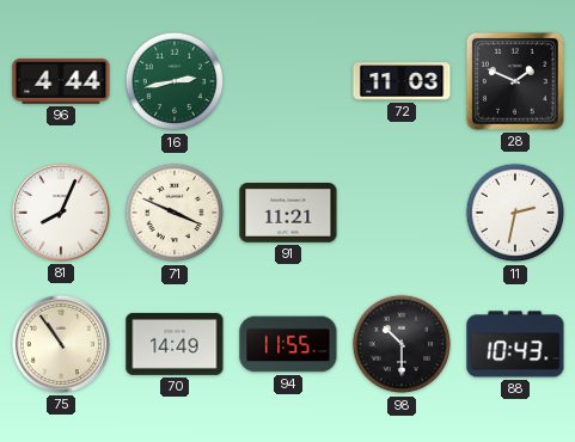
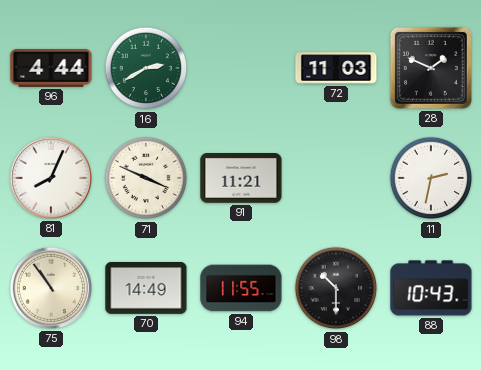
16: 2:43 -> 2:40 (146, 68)
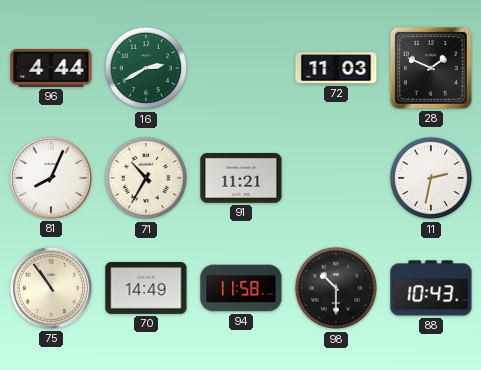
71: 3:49 -> 10:35 (146, 178)
94: 11:55 -> 11:58 (241, 288)
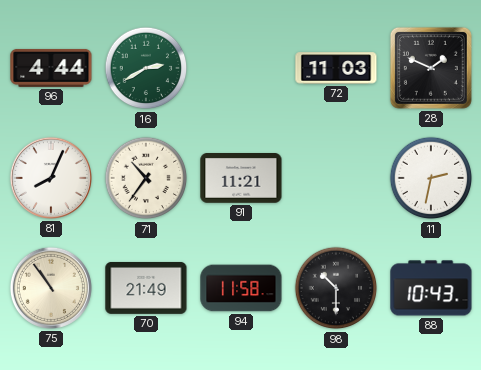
71: 10:35 -> 10:36 (146, 178)
70: 14:49 -> 21:49 (146, 288)
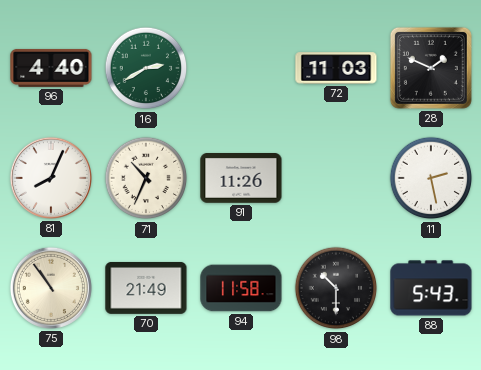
96: 4:44 -> 4:40 (51, 68)
71: 10:36 -> 10:34 (146, 178)
91: 11:21 -> 11:26 (241, 179)
11: 2:32 -> 2:28 (431, 178)
88: 10:43 -> 5:43 (431, 288)
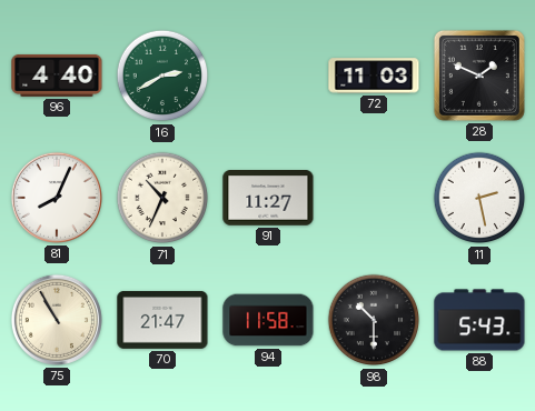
91: 11:26 -> 11:27 (268, 199)
75: 10:54 -> 10:55 (57, 320)
70: 21:49 -> 21:47 (162, 320)
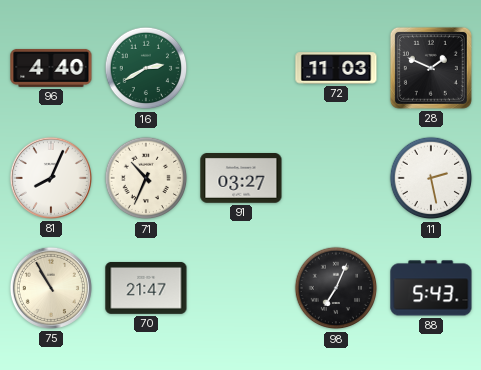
91: 11:27 -> 03:27 (241, 179)
94: 11:58 -> none (268, 320)
98: 10:30 -> 7:04 (336, 288)
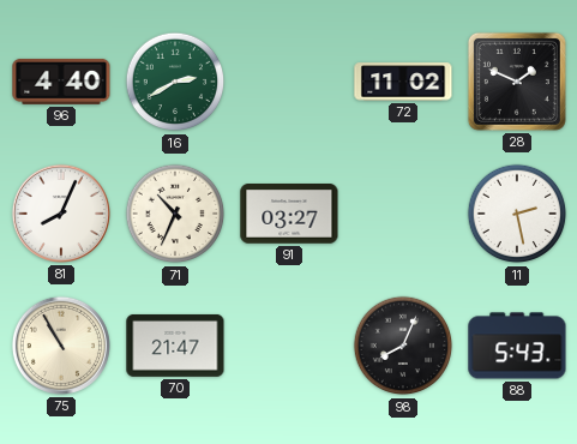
72: 11:03 -> 11:02 (403, 82)
98: 7:04 -> 8:04 (403, 346)
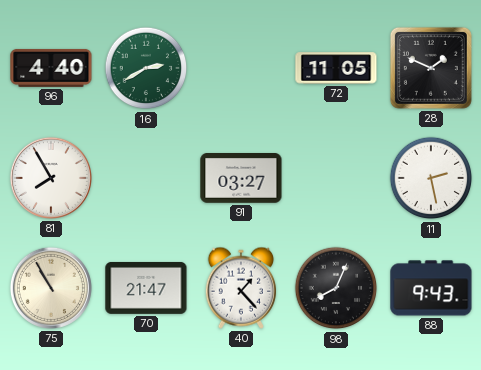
72: 11:02 -> 11:05 (336, 68)
81: 8:04 -> 7:55 (51, 178)
71: 10:34 -> none (175, 214)
40: none -> 1:23 (240, 288)
88: 5:43 -> 9:43 (431, 288)
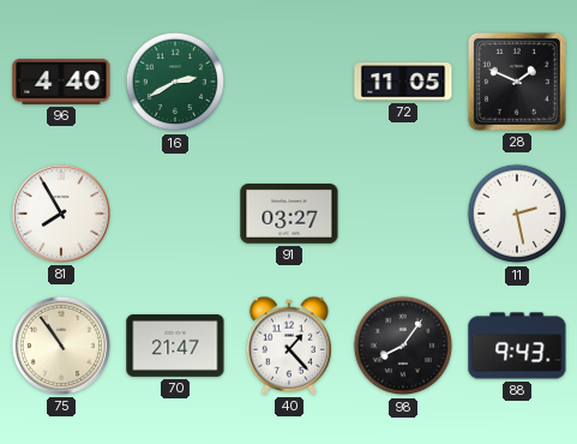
75: 10:55 -> 10:54 (61, 346)
98: 8:04 -> 8:06 (403, 346)
